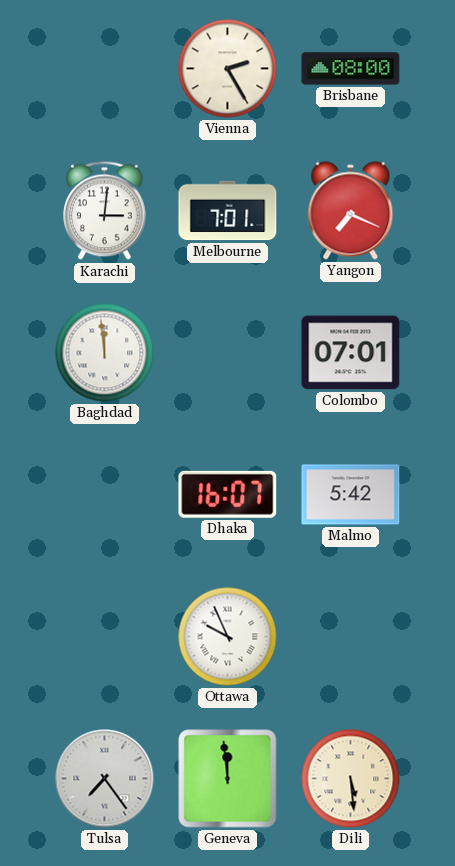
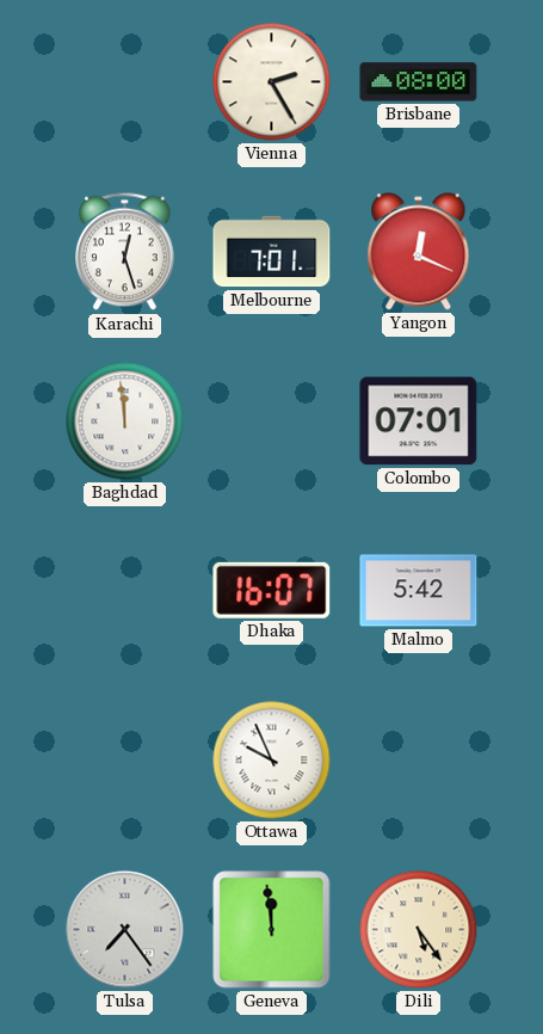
Karachi: 3:01 -> 12:27 (125, 252)
Yangon: 7:19 -> 12:19 (419, 252)
Dili: 5:29 -> 5:24 (419, 930)
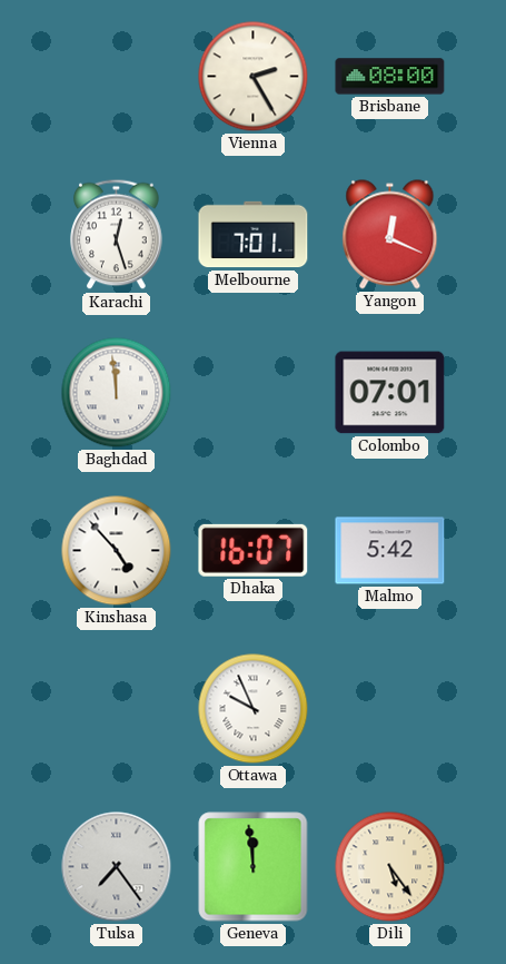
Kinshasa: none -> 4:53 (117, 551)
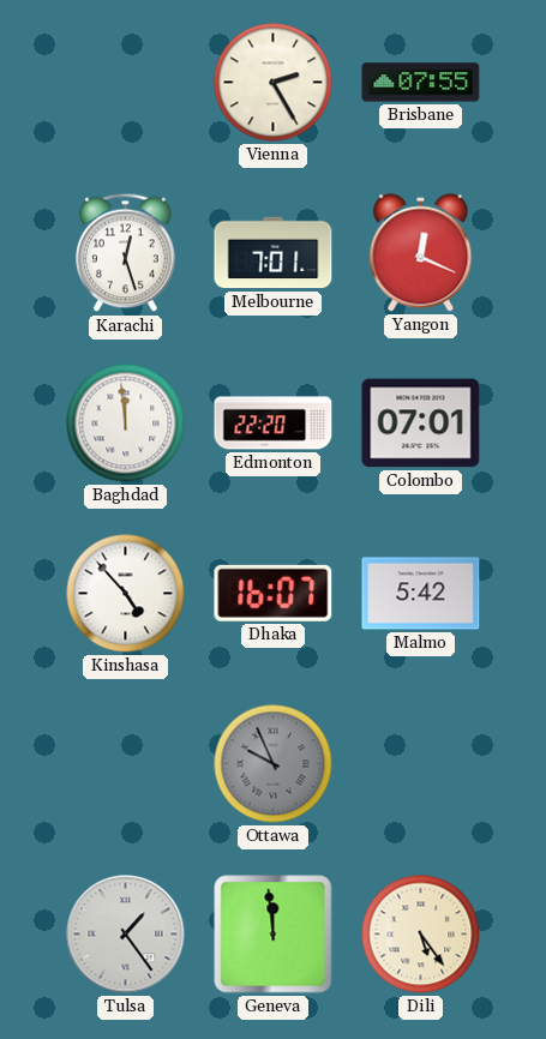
Brisbane: 08:00 -> 07:55 (421, 83)
Edmonton: none -> 22:20 (274, 424)
Ottawa dial: white -> grey (274, 764)
Tulsa: 7:24 -> 1:24 (126, 935)
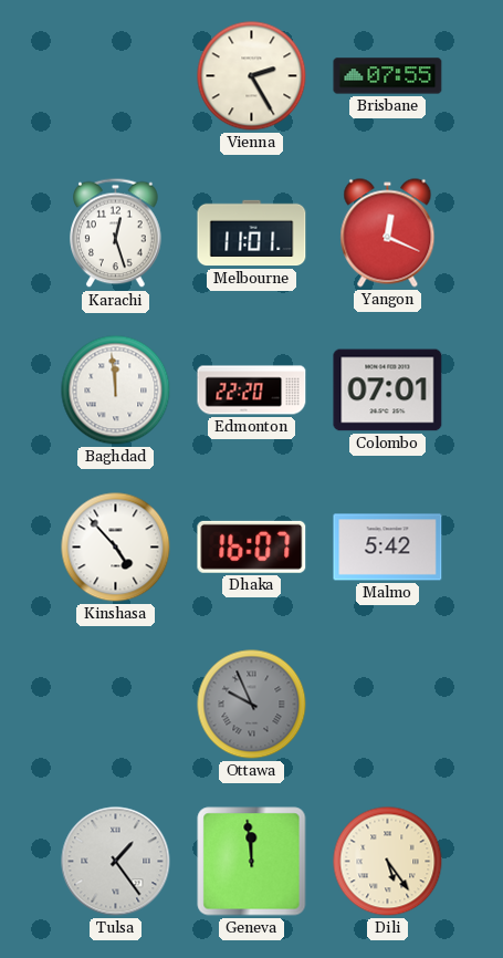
Melbourne: 7:01 -> 11:01 (252, 233)
